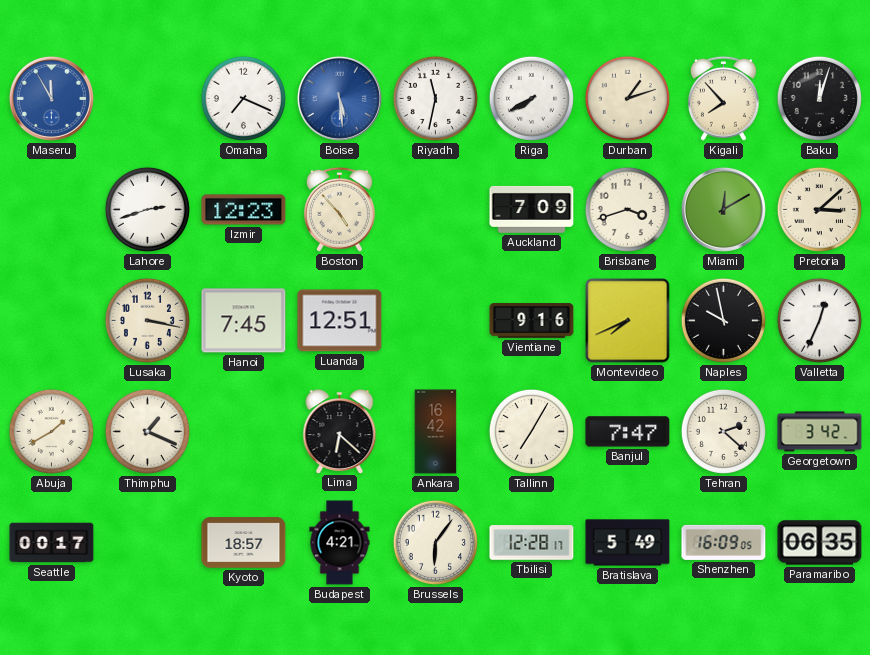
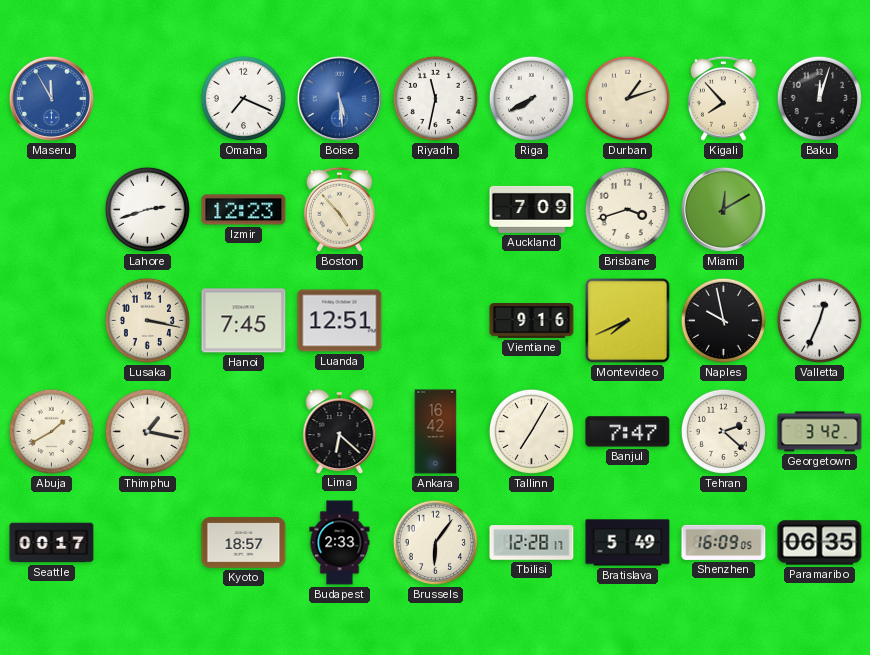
Pretoria: 3:08 -> none (819, 209)
Thimphu: 1:19 -> 1:17 (147, 431)
Budapest: 4:21 -> 2:33 (340, 543)
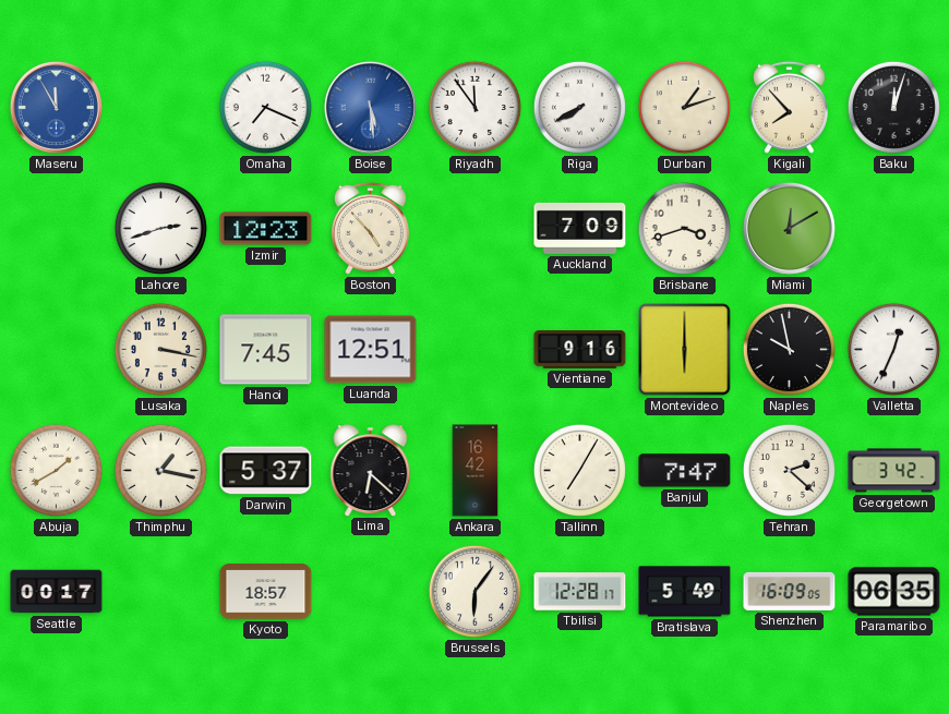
Riyadh: 11:32 -> 11:54 (474, 107)
Montevideo: 7:41 -> 6:00 (685, 350)
Darwin: none -> 5:37 (266, 471)
Budapest: 2:33 -> none (340, 543)
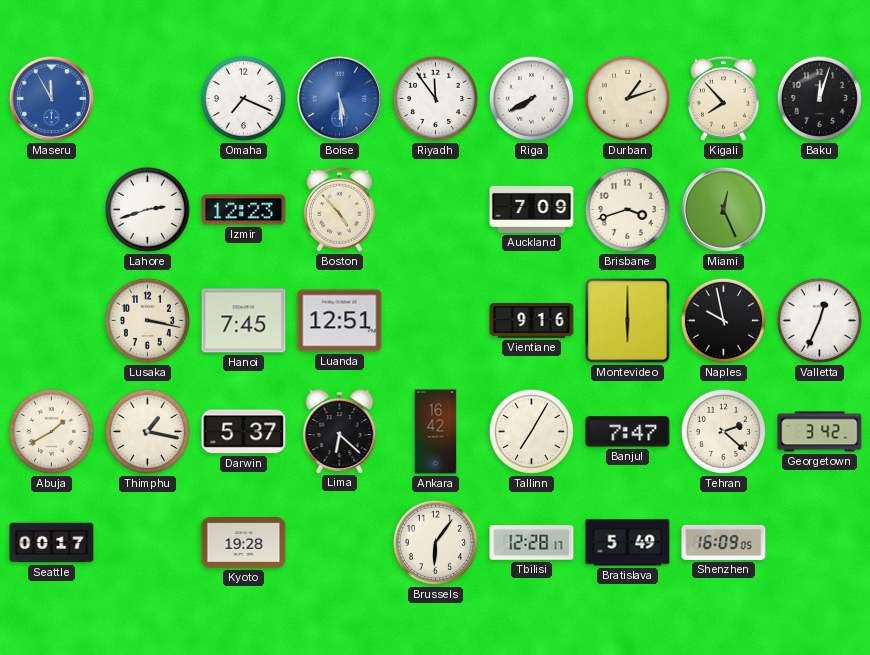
Miami: 12:10 -> 12:26 (723, 209)
Kyoto: 18:57 -> 19:28 (244, 543)
Paramaribo: 06:35 -> none (894, 592)
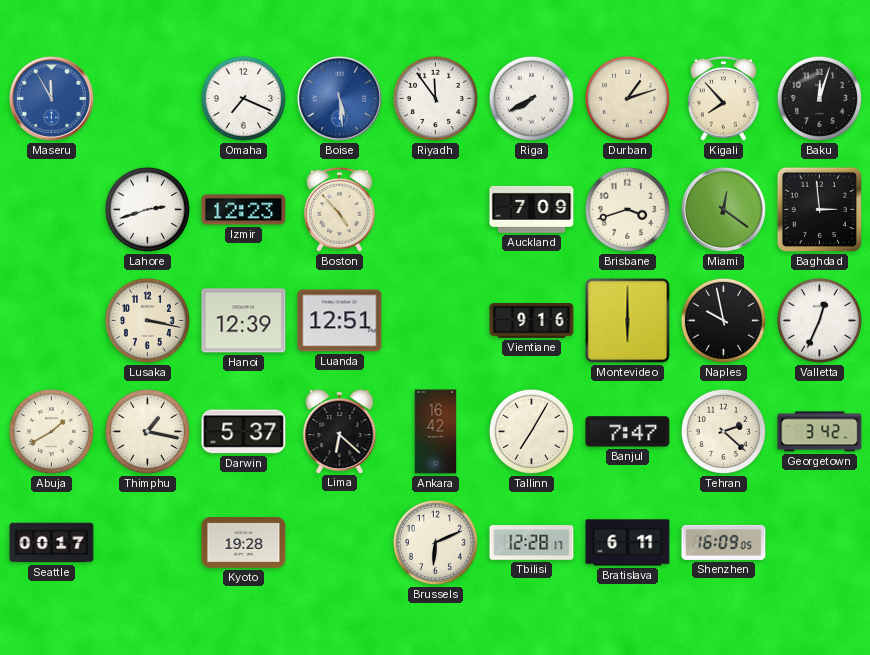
Miami: 12:26 -> 12:21 (723, 209)
Baghdad: none -> 2:59 (819, 209)
Hanoi: 7:45 -> 12:39 (244, 321)
Brussels: 6:06 -> 6:11 (435, 542)
Bratislava: 5:49 -> 6:11 (628, 543)
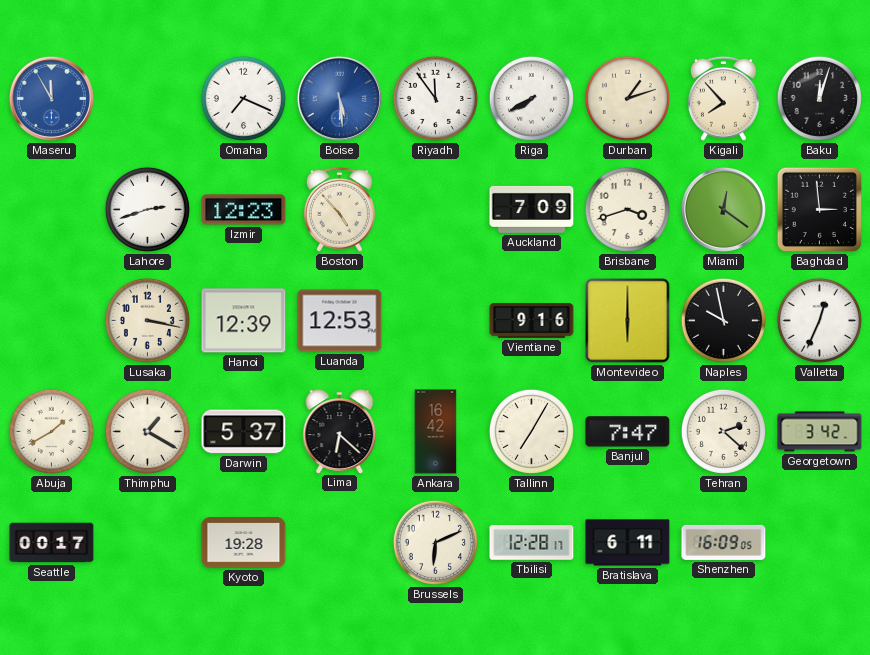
Luanda: 12:51 -> 12:53 (340, 321)
Thimphu: 1:17 -> 1:20 (147, 431)
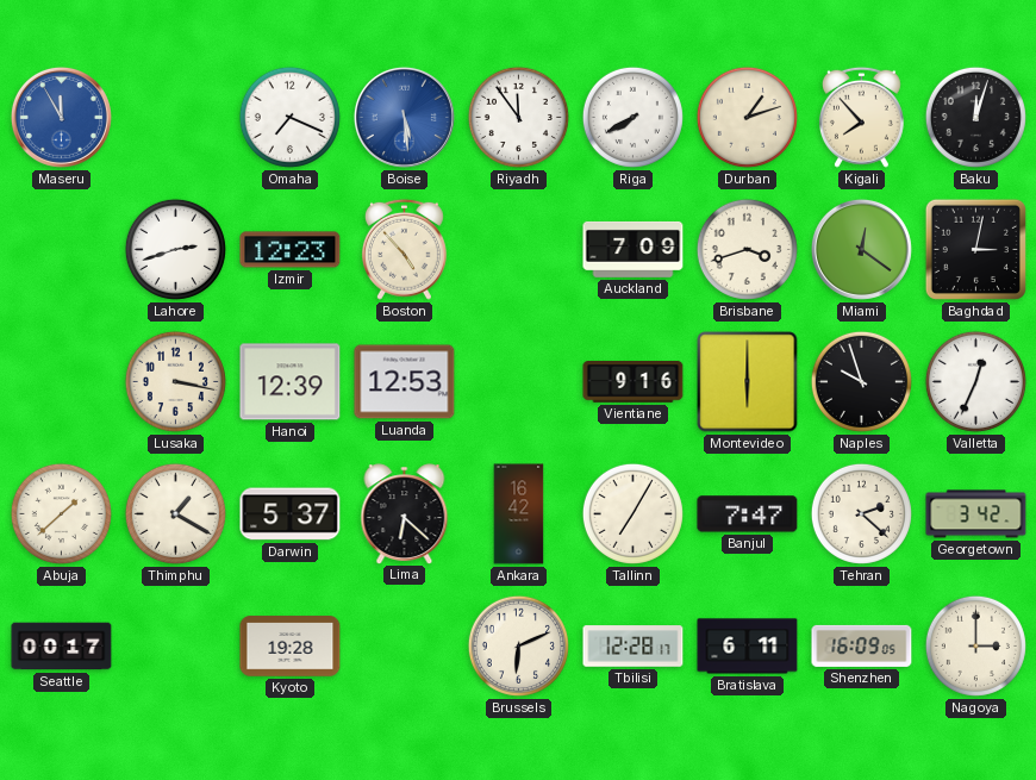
Baghdad: 2:59 -> 3:02 (975, 249)
Naples: 9:58 -> 9:57 (861, 381)
Abuja: 1:40 -> 1:38 (61, 513)
Nagoya: none -> 3:00 (975, 645)
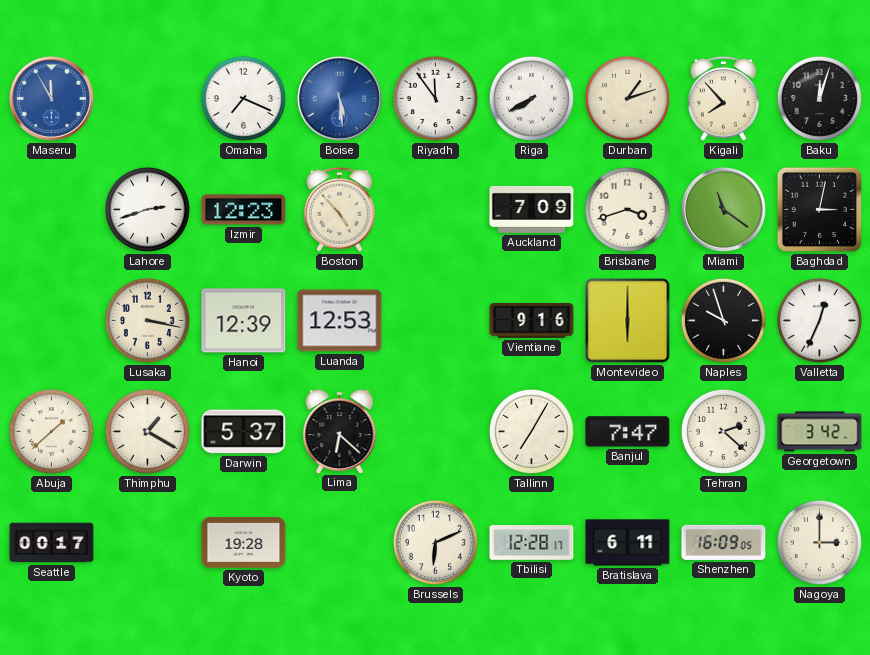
Miami: 12:21 -> 11:21 (723, 209)
Ankara: 16:42 -> none (519, 514)
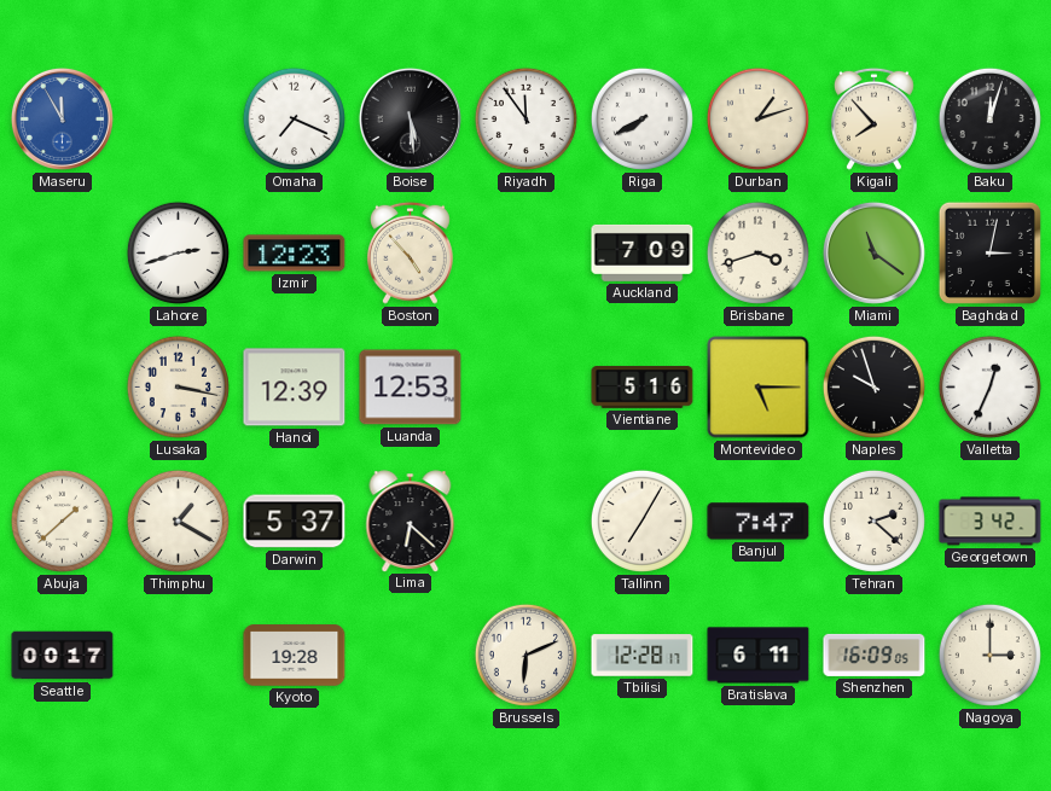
Boise dial: blue -> black (410, 118)
Vientiane: 9:16 -> 5:16 (643, 388)
Montevideo: 6:00 -> 5:15 (759, 388)
